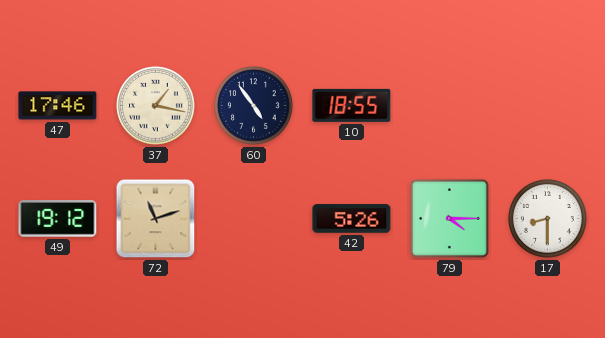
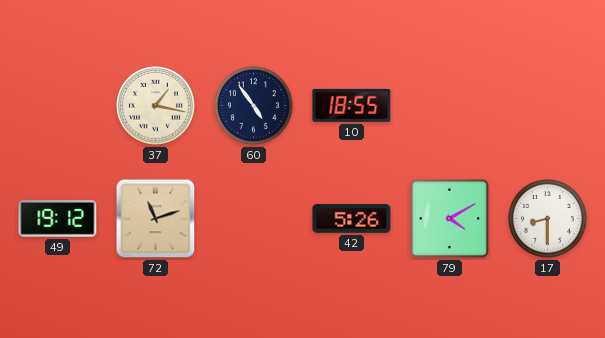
47: 17:46 -> none (58, 106)
79: 4:15 -> 4:10 (449, 218)
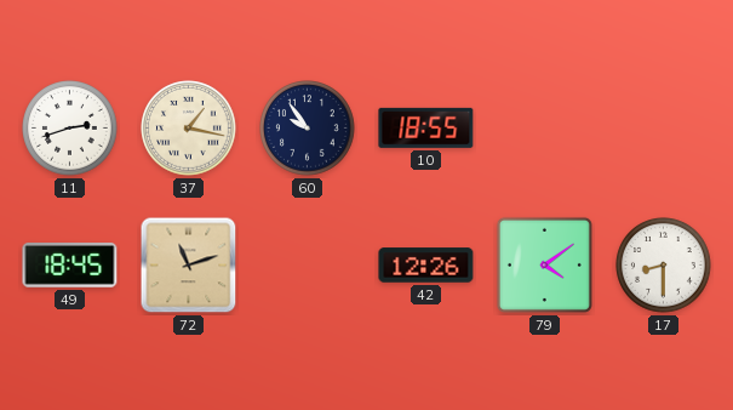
11: none -> 2:42 (70, 129)
60: 4:54 -> 9:54 (308, 129)
49: 19:12 -> 18:45 (70, 266)
42: 5:26 -> 12:26 (426, 266)
79: 4:10 -> 4:09 (544, 264)
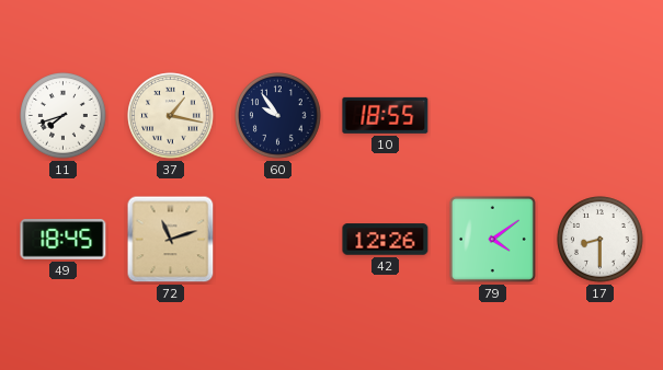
11: 2:42 -> 7:42 (64, 116)
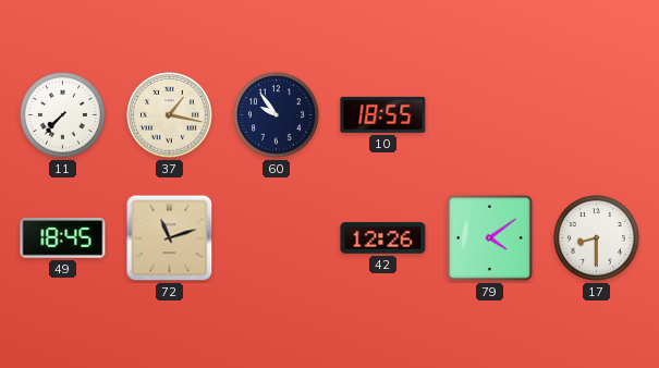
11: 7:42 -> 7:37 (63, 115)
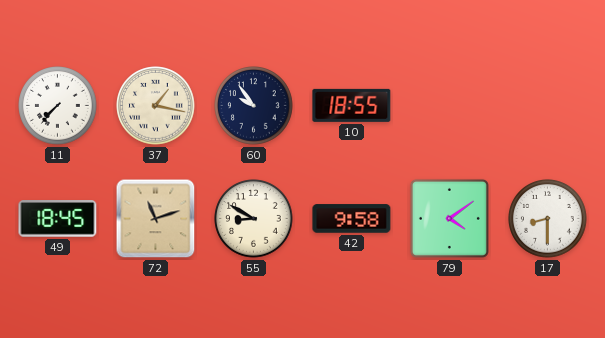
55: none -> 8:50 (254, 219)
42: 12:26 -> 9:58 (352, 219)
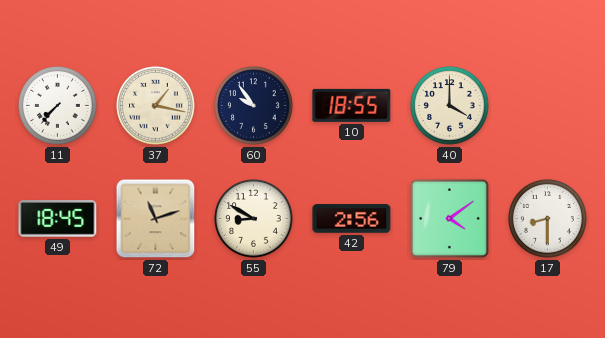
40: none -> 4:00 (450, 106)
42: 9:58 -> 2:56 (352, 219)
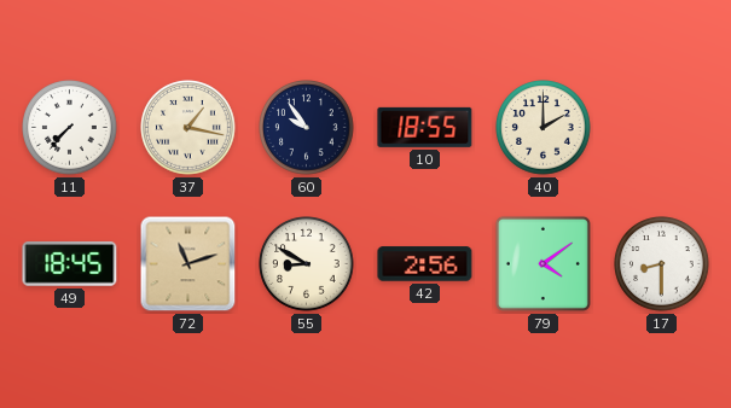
40: 4:00 -> 2:00 (544, 128)
